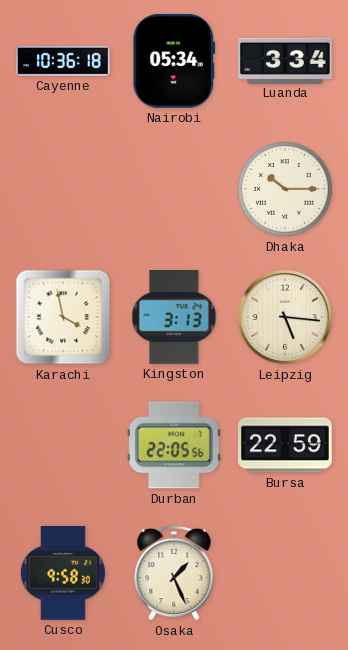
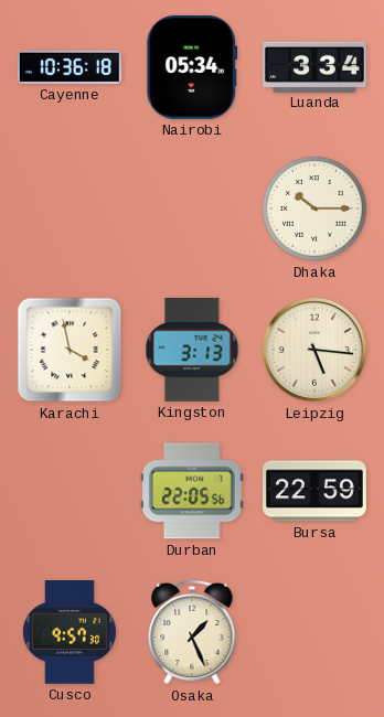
Cusco: 9:58 -> 9:57 (70, 632)
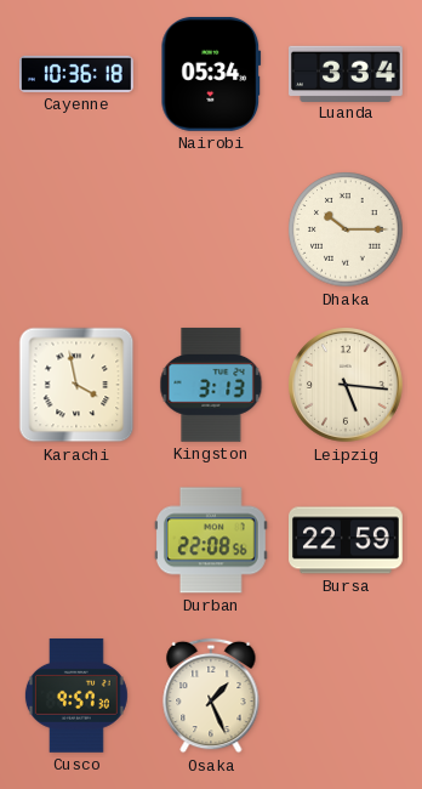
Durban: 22:05 -> 22:08 (211, 540)
